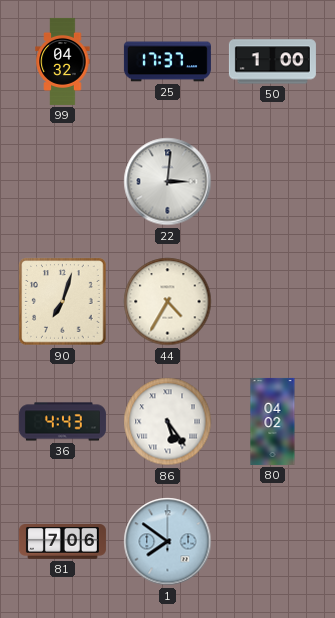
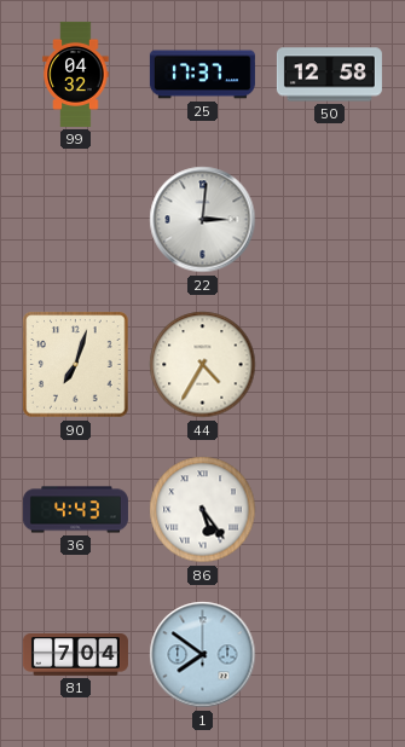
50: 1:00 -> 12:58 (329, 75)
80: 04:02 -> none (273, 421)
81: 7:06 -> 7:04 (75, 655)
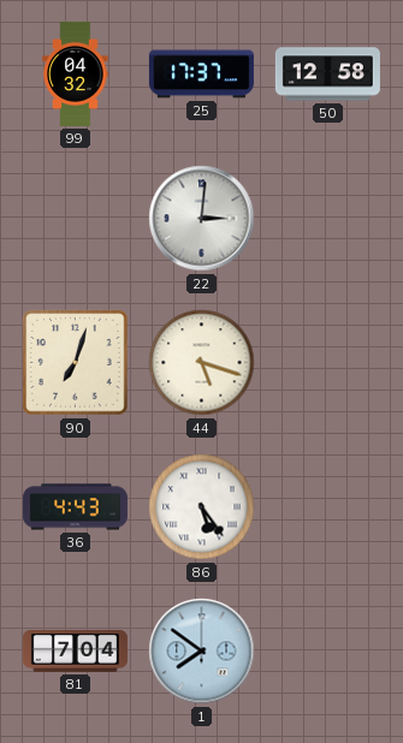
44: 4:35 -> 5:18 (202, 363)
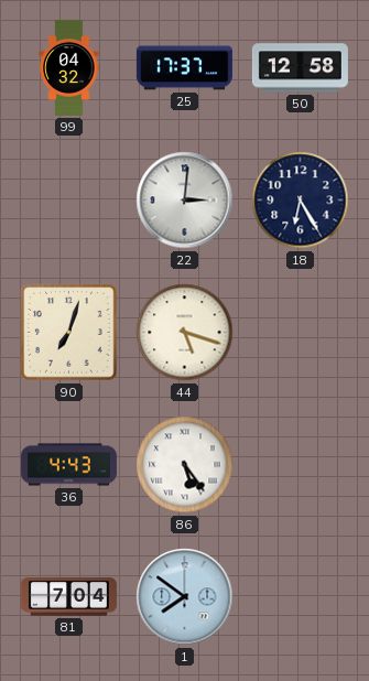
18: none -> 6:25 (301, 201)
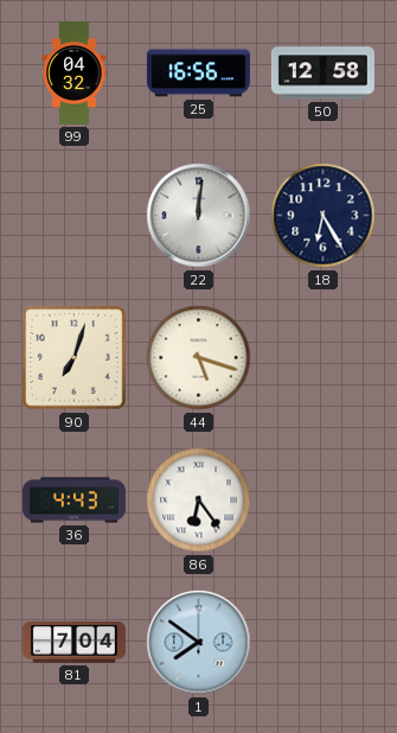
25: 17:37 -> 16:56 (198, 74)
22: 3:01 -> 12:01 (199, 216)
86: 5:24 -> 6:24 (199, 501)
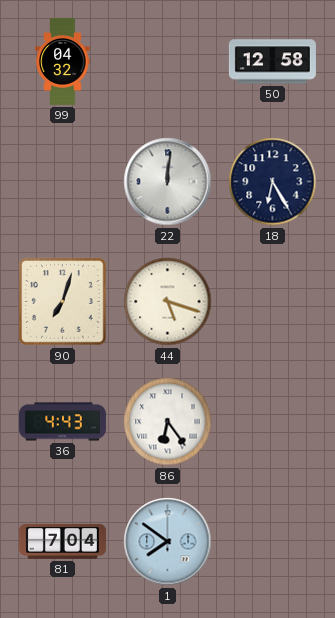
25: 16:56 -> none (198, 74)
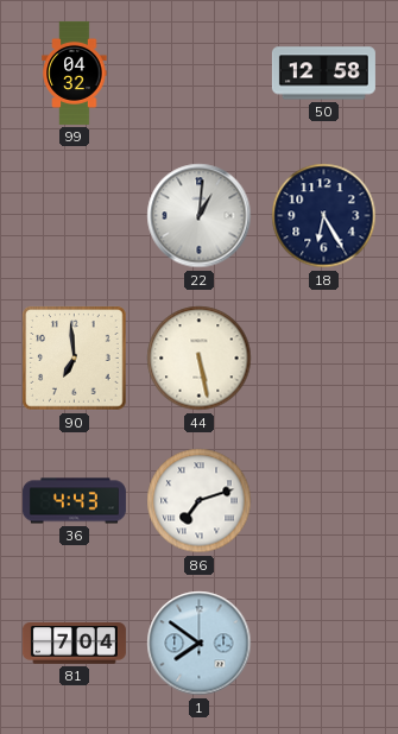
22: 12:01 -> 1:01 (200, 216)
90: 7:03 -> 6:59 (75, 359)
44: 5:18 -> 5:28 (200, 359)
86: 6:24 -> 7:12 (200, 501)
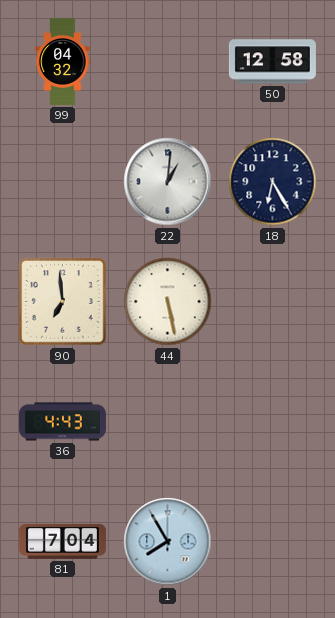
86: 7:12 -> none (200, 501)
1: 7:51 -> 7:55 (168, 542)
